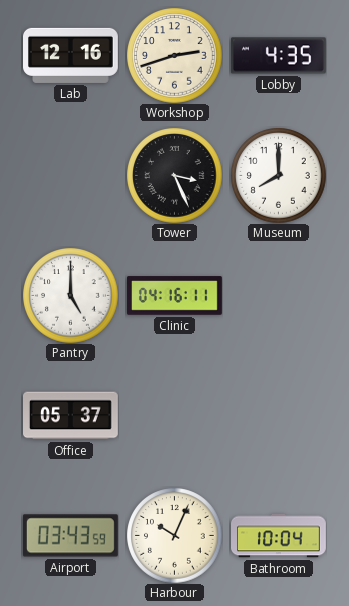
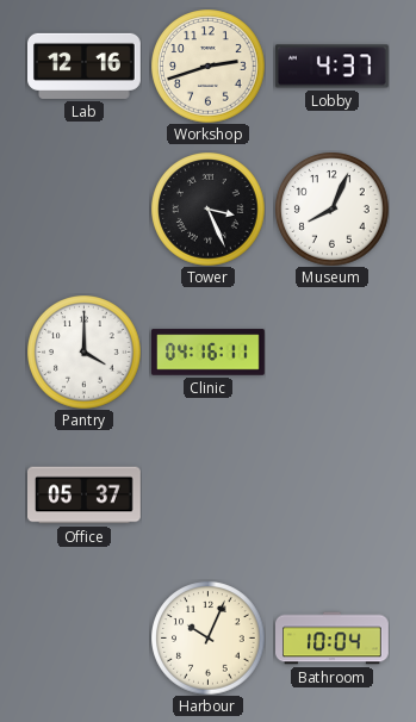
Lobby: 4:35 -> 4:37 (331, 67)
Museum: 8:00 -> 8:04 (331, 208)
Pantry: 5:00 -> 4:00 (83, 351)
Airport: 03:43 -> none (70, 536)
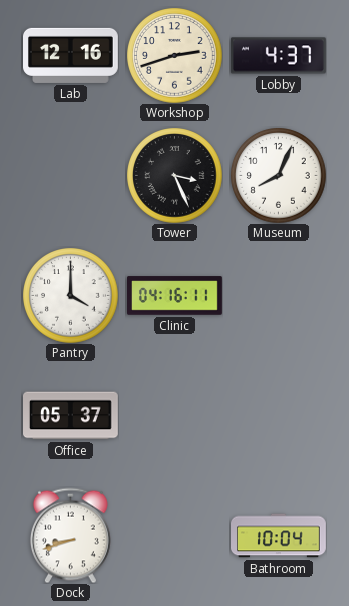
Dock: none -> 8:42 (70, 535)
Harbour: 10:04 -> none (207, 637)
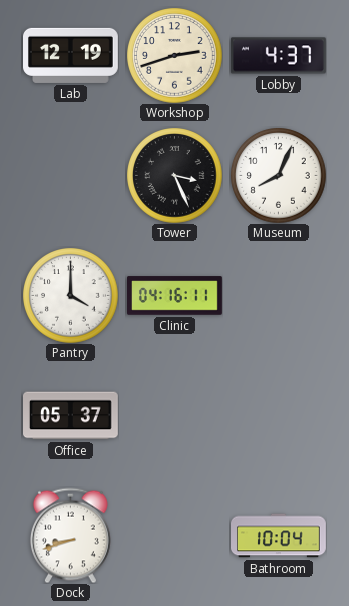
Lab: 12:16 -> 12:19 (71, 55)
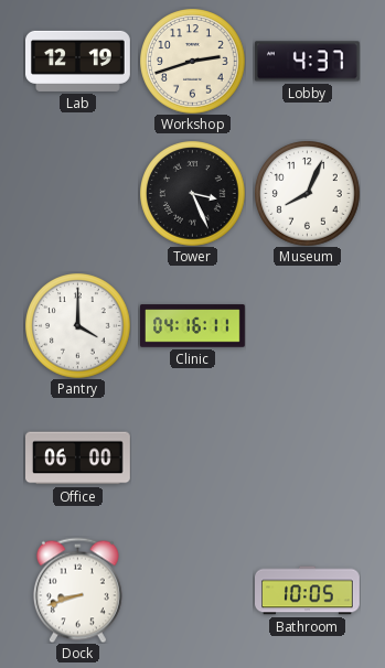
Office: 05:37 -> 06:00 (78, 459)
Bathroom: 10:04 -> 10:05 (308, 591)
